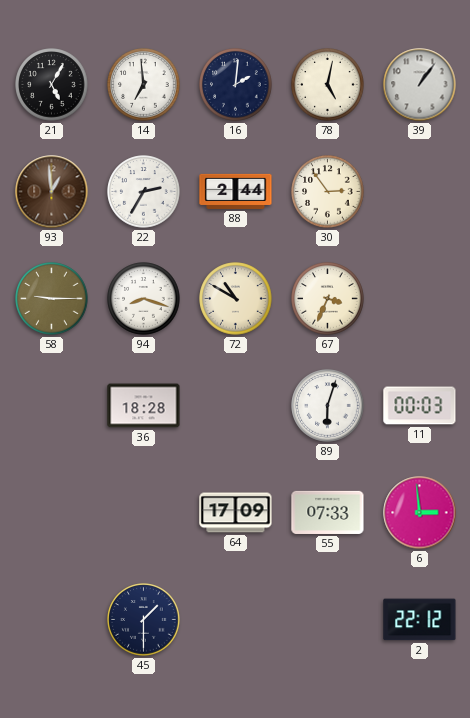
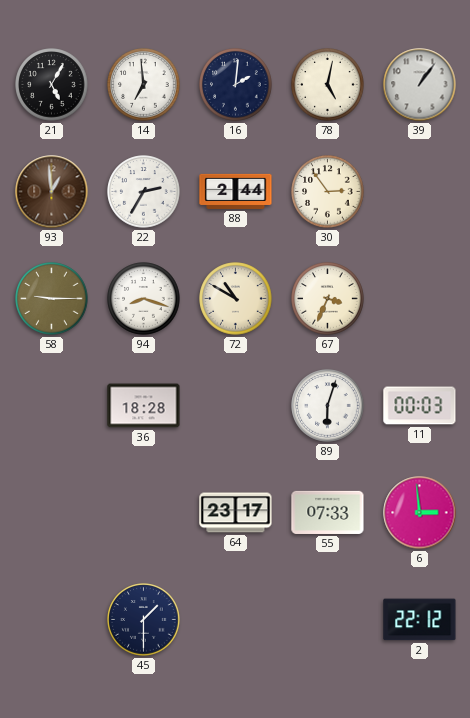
64: 17:09 -> 23:17 (236, 513)
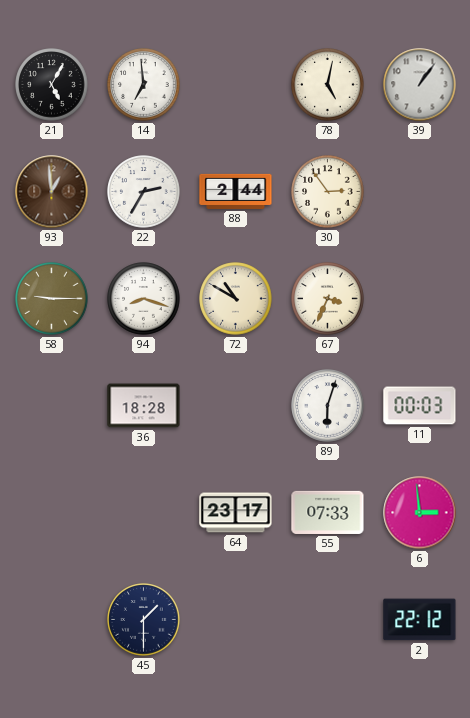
16: 2:01 -> none (236, 85)
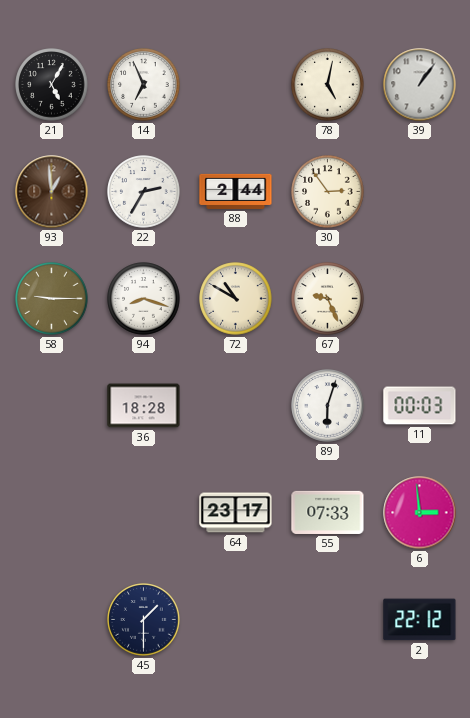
14: 6:59 -> 6:56 (144, 85)
67: 3:34 -> 9:26 (328, 299)
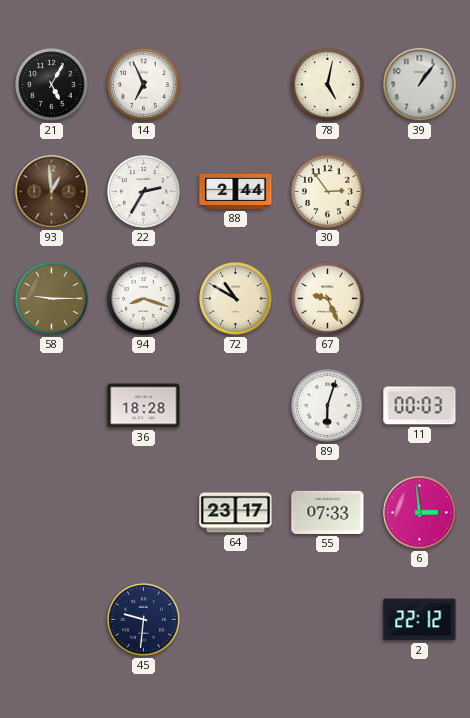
45: 1:30 -> 9:31 (144, 620)
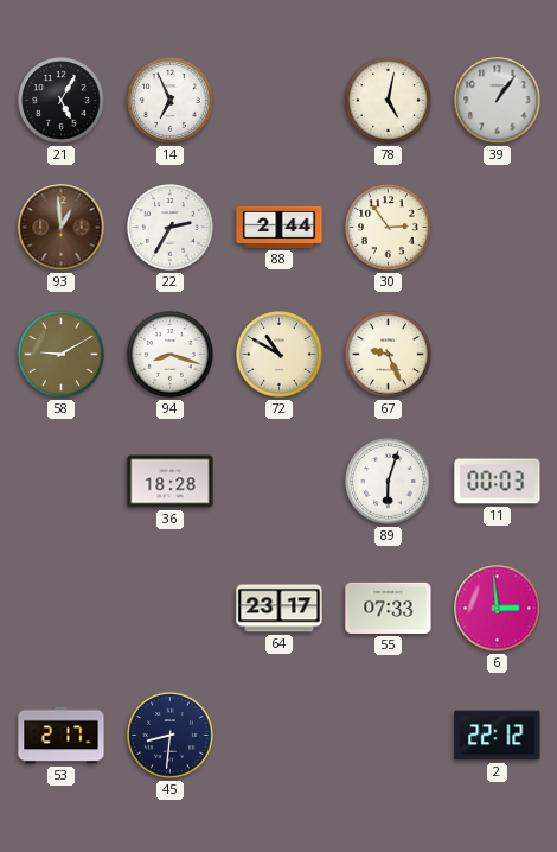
58: 9:15 -> 9:10 (62, 355)
53: none -> 2:17 (62, 736)
45: 9:31 -> 8:31 (171, 736)
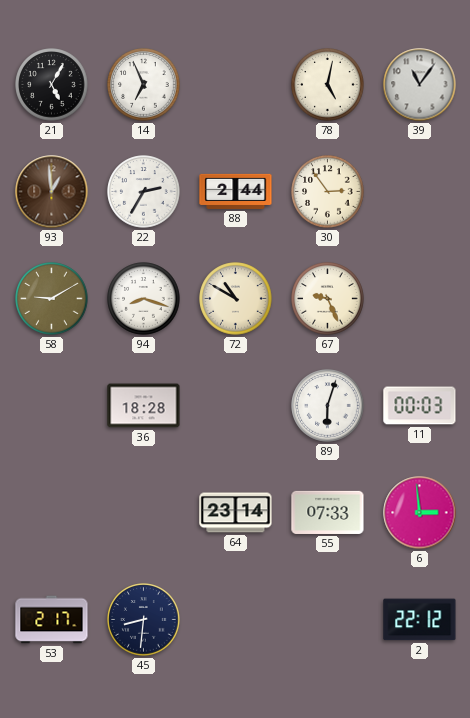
39: 1:06 -> 11:06 (420, 85)
64: 23:17 -> 23:14 (236, 513)
